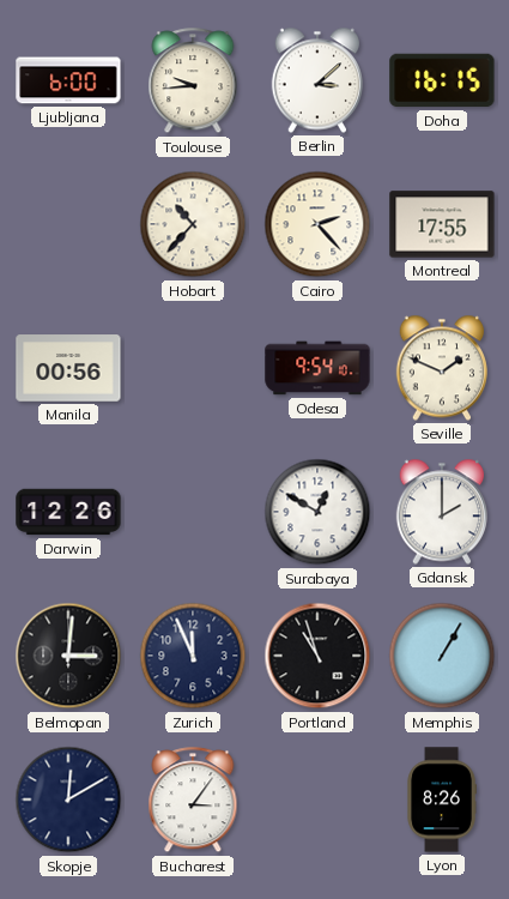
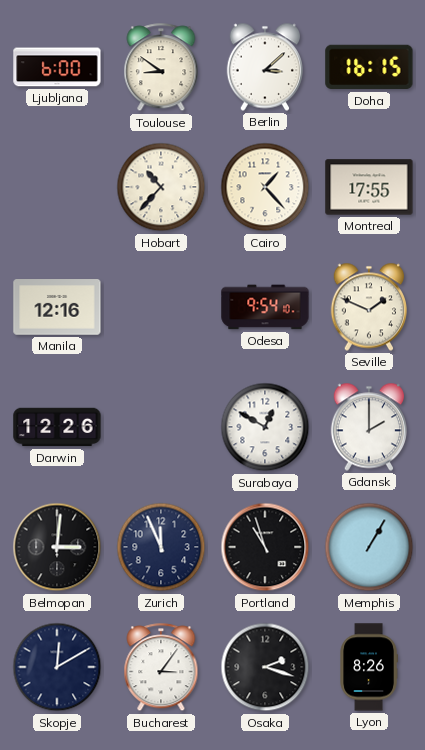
Toulouse: 9:44 -> 8:51 (161, 68)
Cairo: 2:23 -> 1:23 (265, 187)
Manila: 00:56 -> 12:16 (57, 307)
Osaka: none -> 2:18 (265, 667)
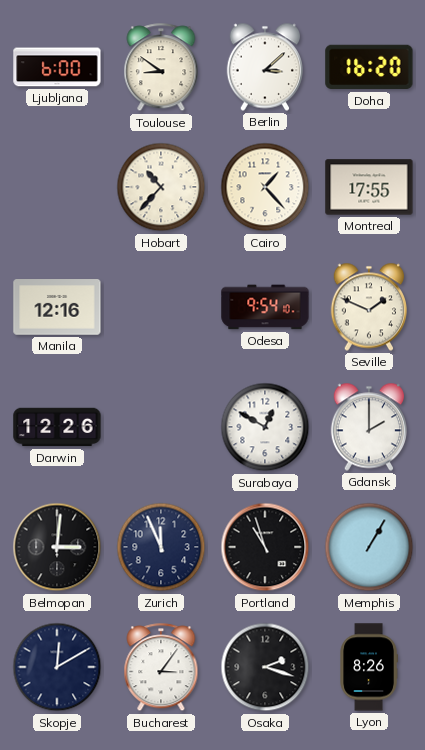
Doha: 16:15 -> 16:20 (369, 67)
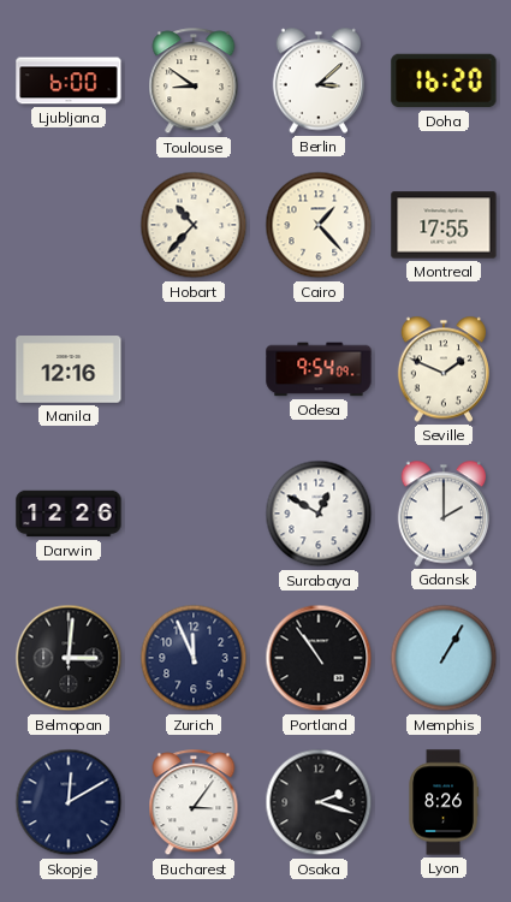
Odesa: 9:54:10 -> 9:54:09 (319, 369)
Portland: 10:57 -> 10:54 (319, 658)
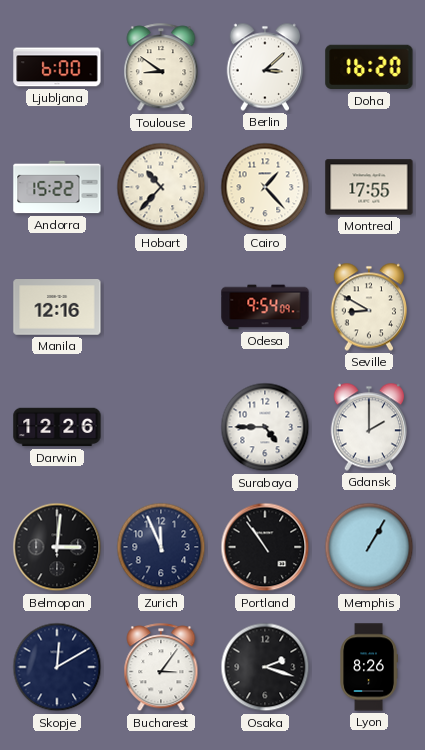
Andorra: none -> 15:22 (57, 187)
Seville: 1:49 -> 8:50 (368, 307)
Surabaya: 12:50 -> 4:45 (265, 427)
